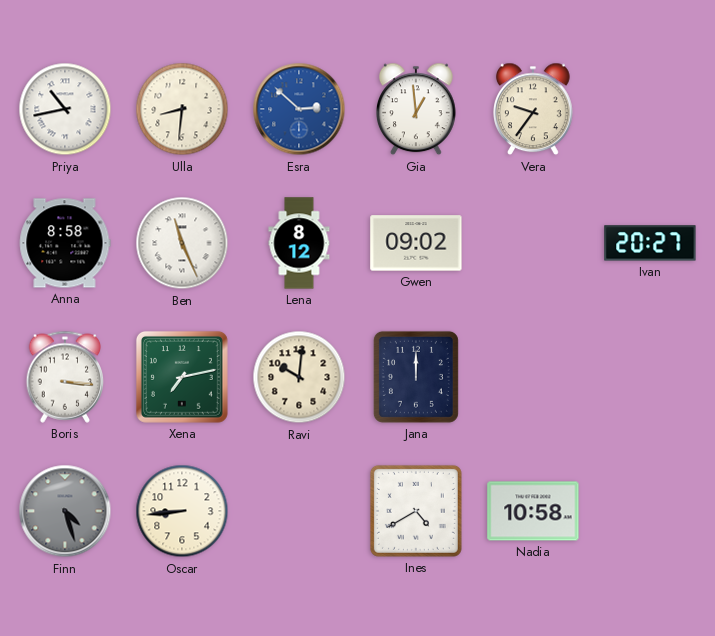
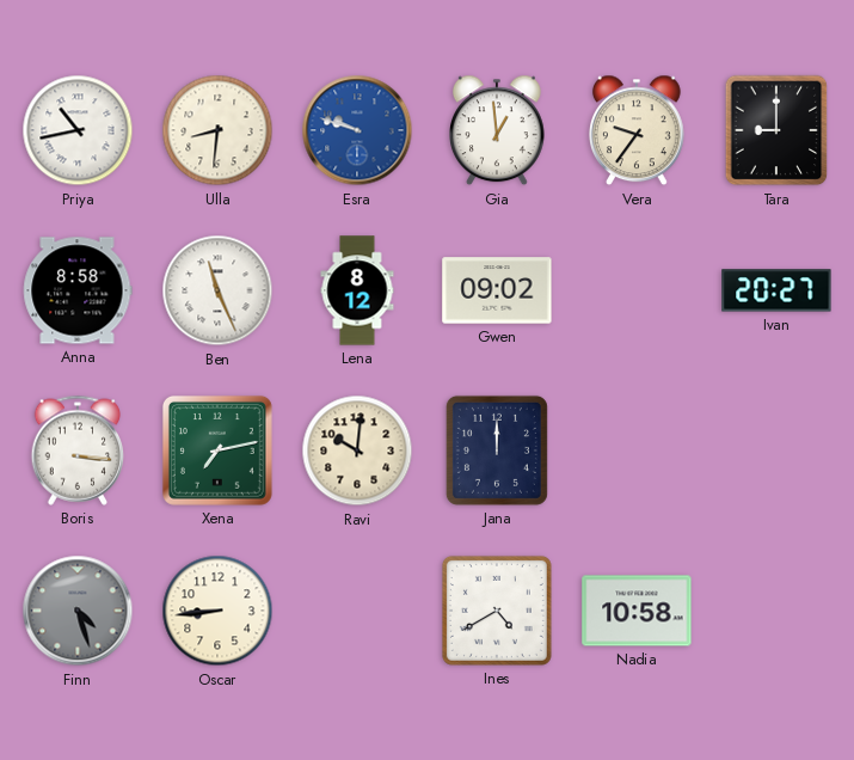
Esra: 2:52 -> 9:48 (357, 130)
Tara: none -> 9:00 (776, 130)
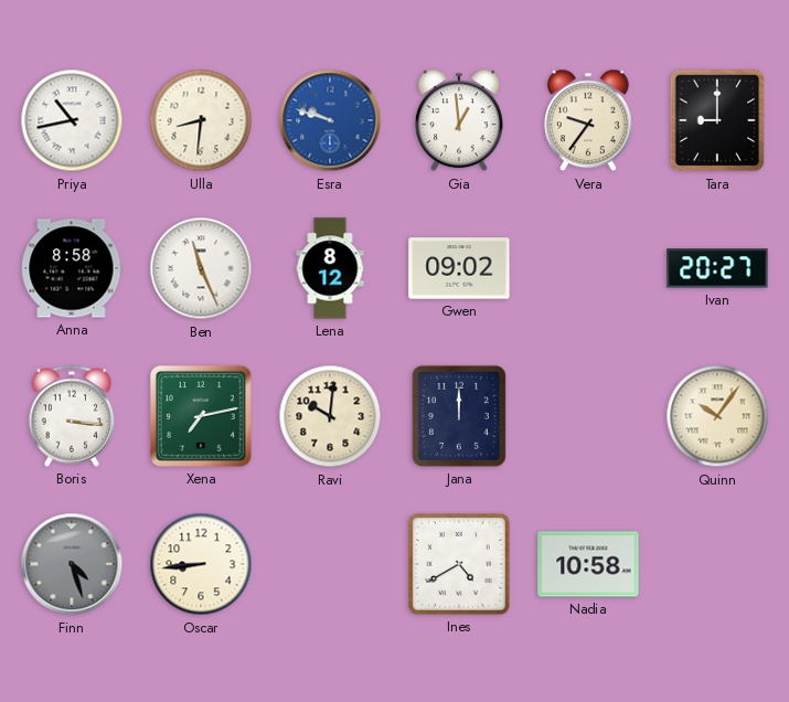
Quinn: none -> 10:06 (717, 416)
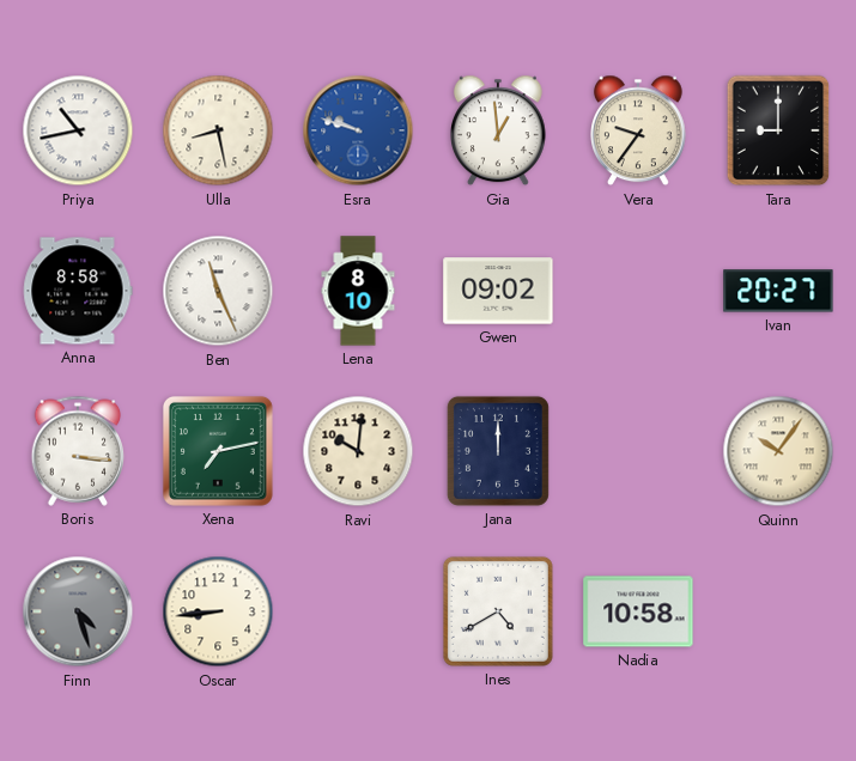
Ulla: 8:31 -> 8:28 (218, 130)
Lena: 8:12 -> 8:10 (358, 291)
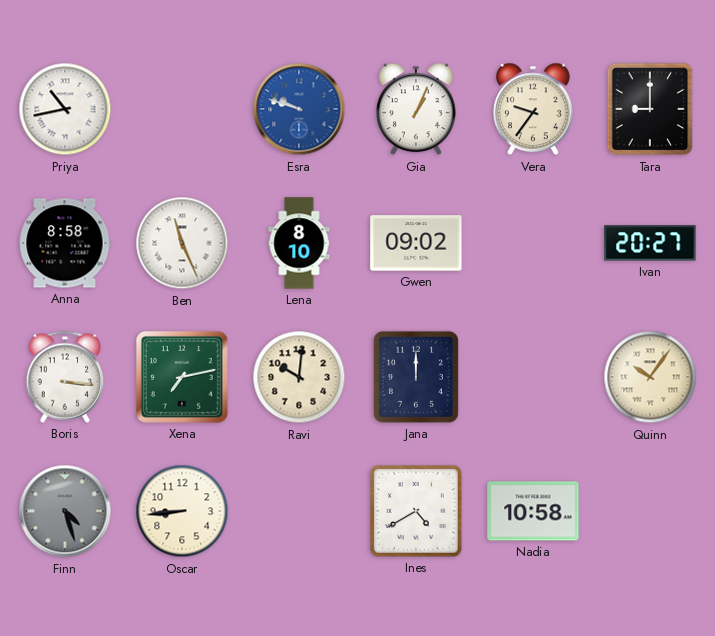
Ulla: 8:28 -> none (218, 130)
Gia: 12:59 -> 1:04 (417, 109)
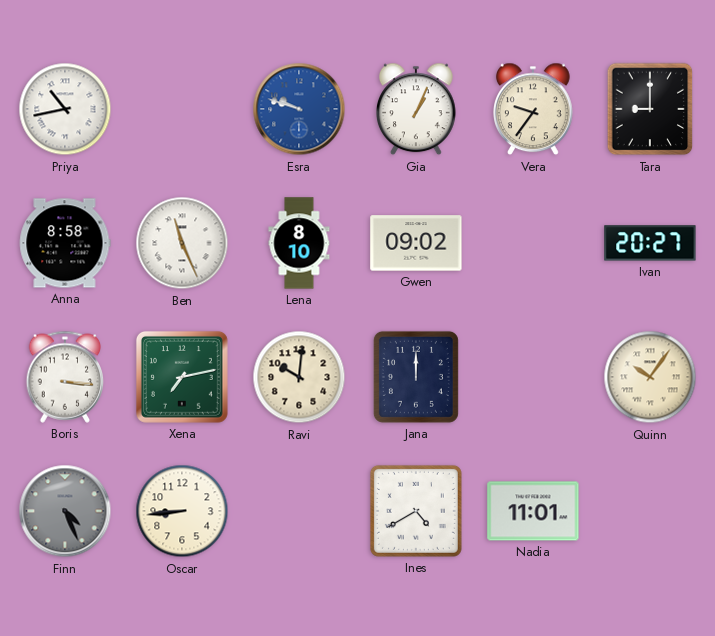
Finn: 4:27 -> 4:26 (65, 511)
Nadia: 10:58 -> 11:01 (533, 511)
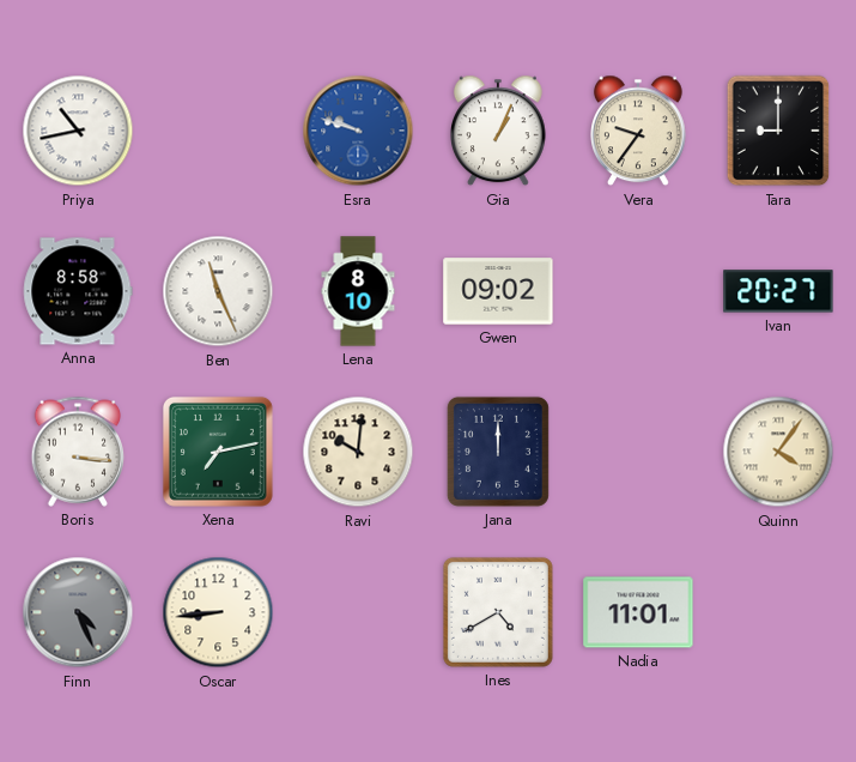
Quinn: 10:06 -> 4:06 (778, 452)
